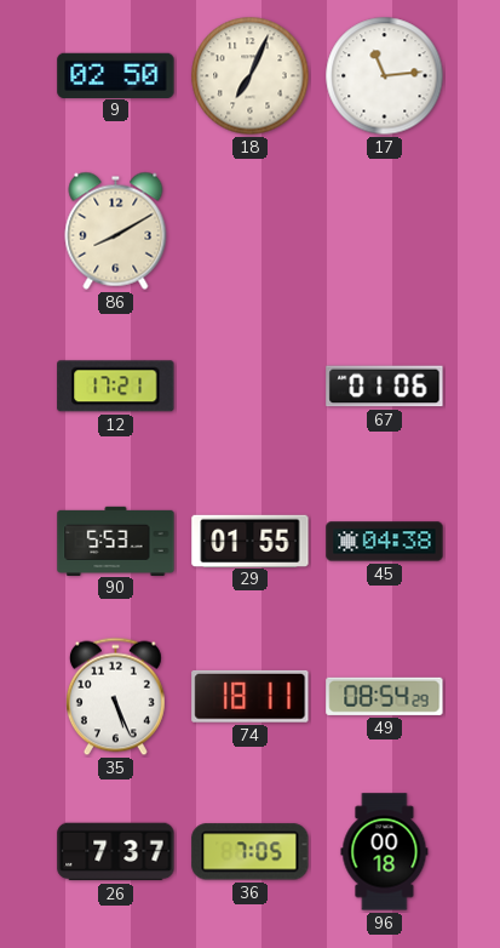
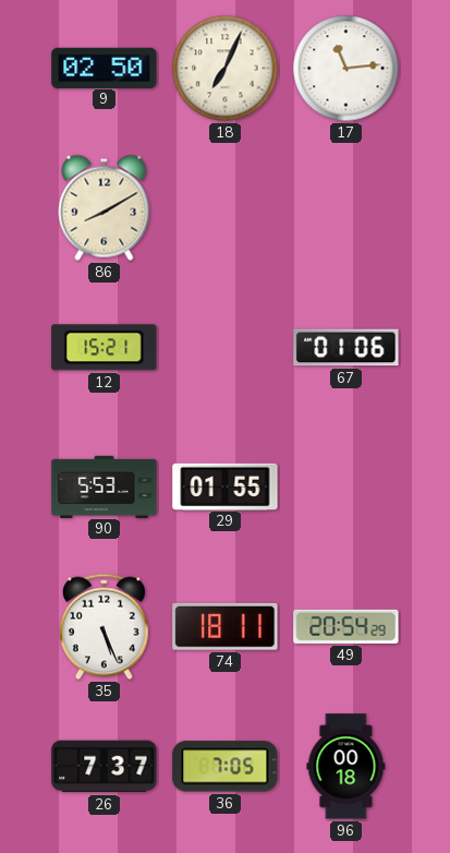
12: 17:21 -> 15:21 (105, 348)
45: 04:38 -> none (385, 542)
49: 08:54 -> 20:54 (346, 626)
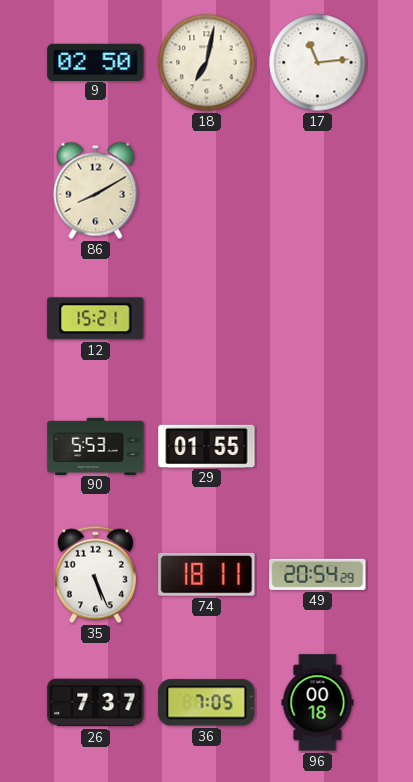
18: 7:04 -> 7:02 (207, 63)
67: 01:06 -> none (346, 348)
